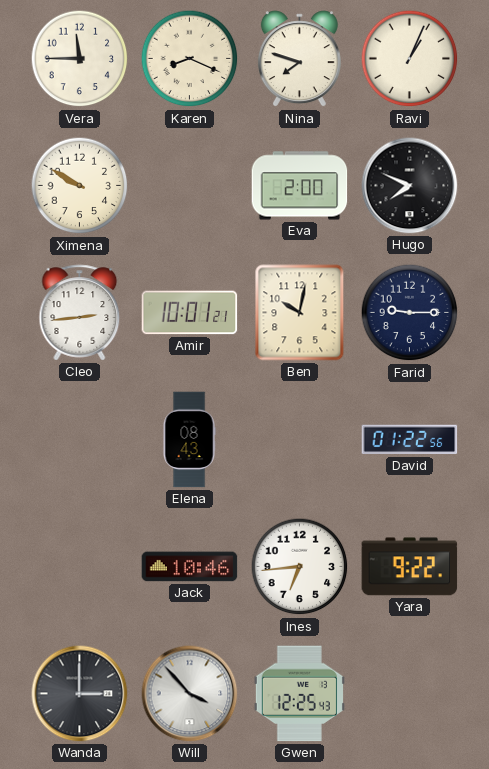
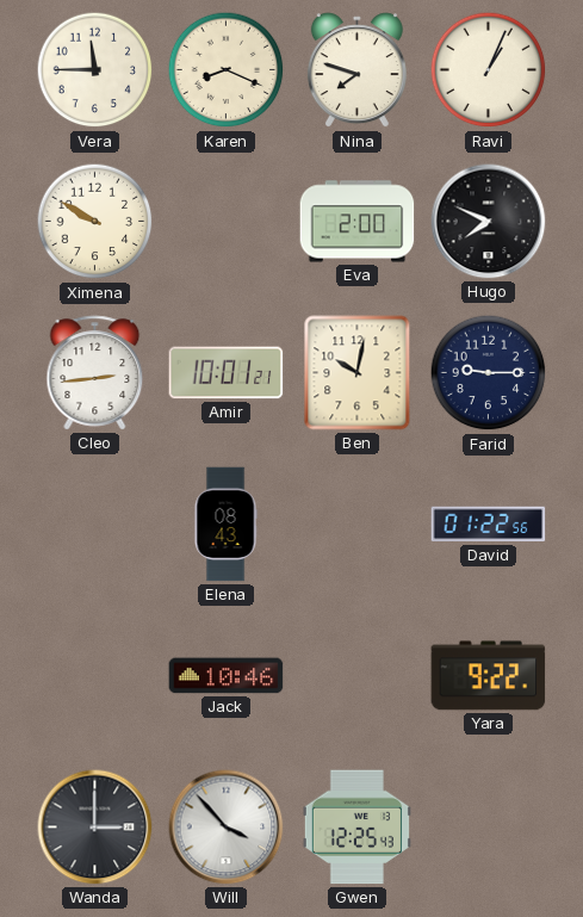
Ines: 6:44 -> none (300, 567)
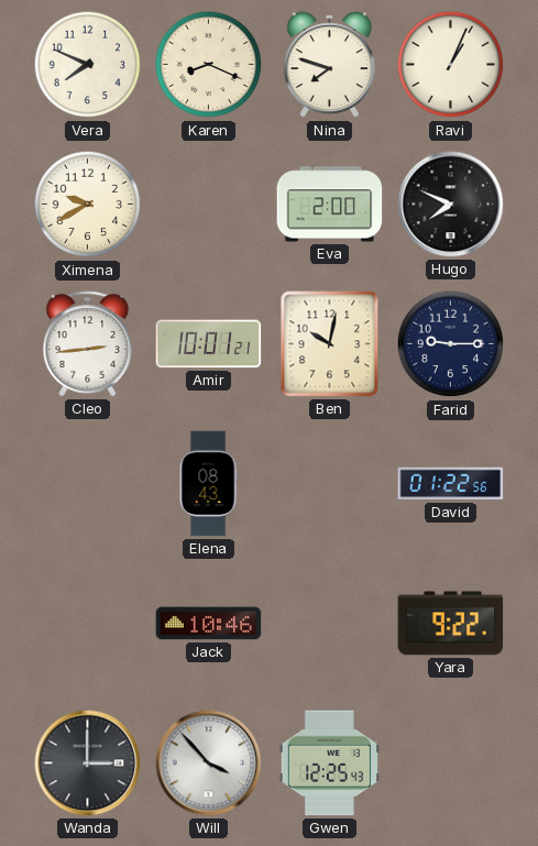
Vera: 11:45 -> 7:49 (88, 65)
Ximena: 9:50 -> 9:40 (88, 205)
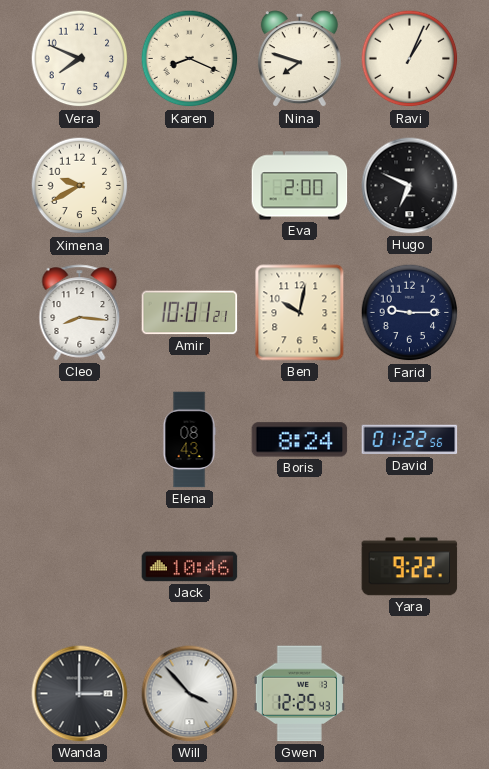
Hugo: 7:49 -> 6:49 (410, 186)
Cleo: 2:44 -> 8:16 (80, 313)
Boris: none -> 8:24 (300, 440)
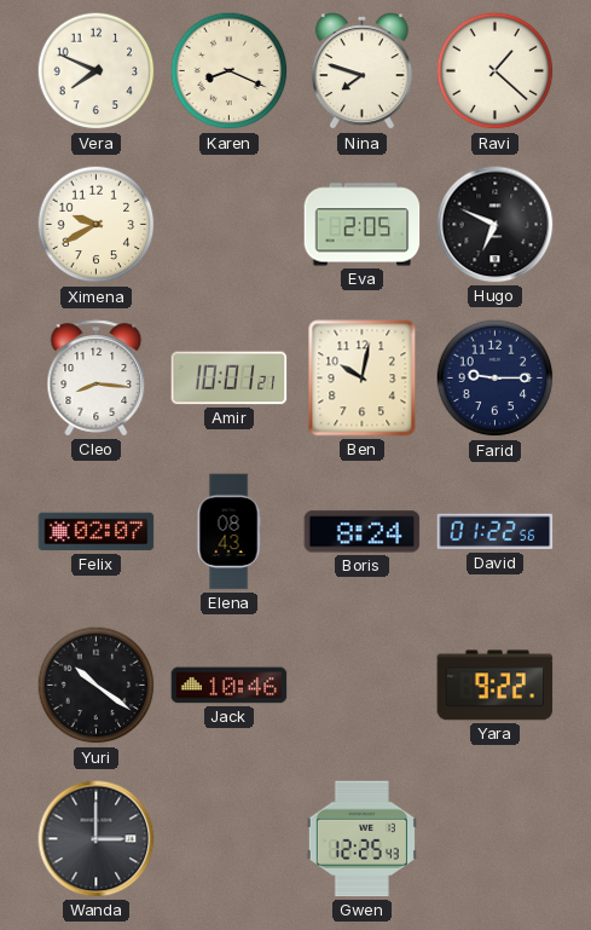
Ravi: 1:04 -> 1:22 (496, 71)
Eva: 2:00 -> 2:05 (363, 225)
Felix: none -> 02:07 (97, 532)
Yuri: none -> 10:21 (97, 686)
Will: 3:53 -> none (190, 694)
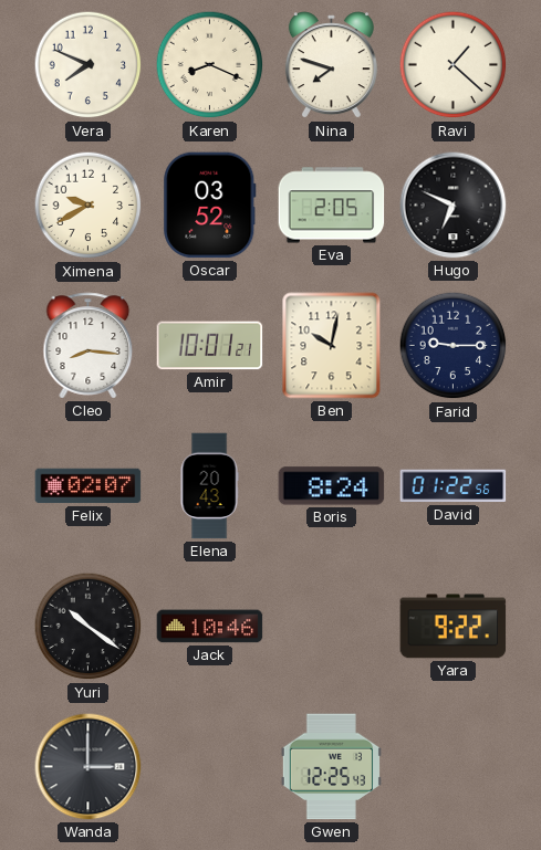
Oscar: none -> 03:52 (210, 206)
Elena: 08:43 -> 20:43 (209, 486)
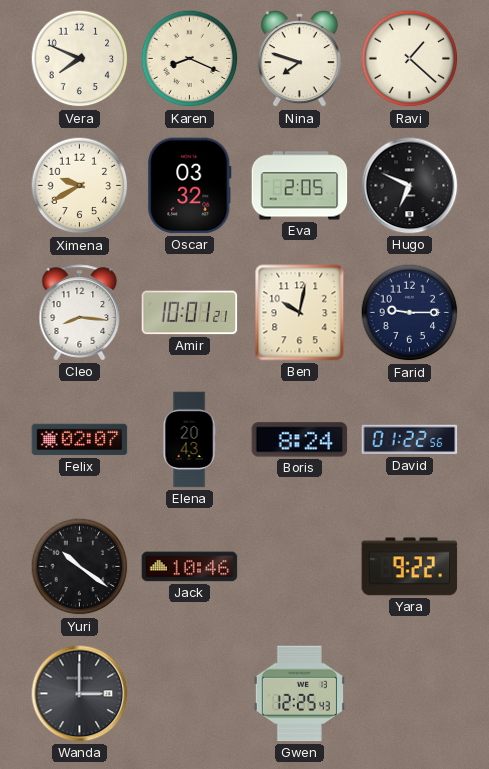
Oscar: 03:52 -> 03:32 (190, 186)
